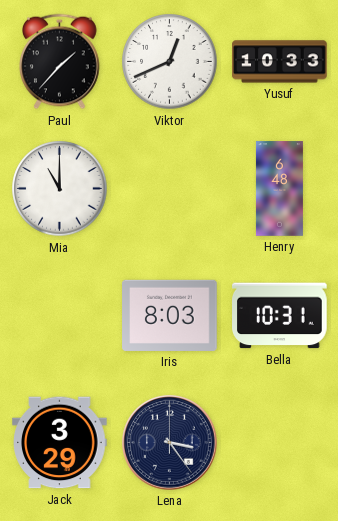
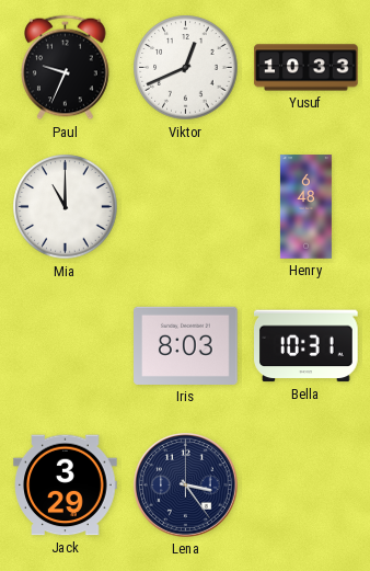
Paul: 1:37 -> 9:34 (66, 68)
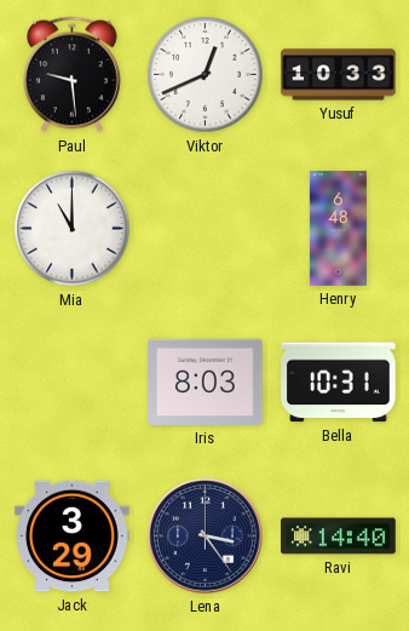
Paul: 9:34 -> 9:29 (73, 75)
Ravi: none -> 14:40 (339, 537)
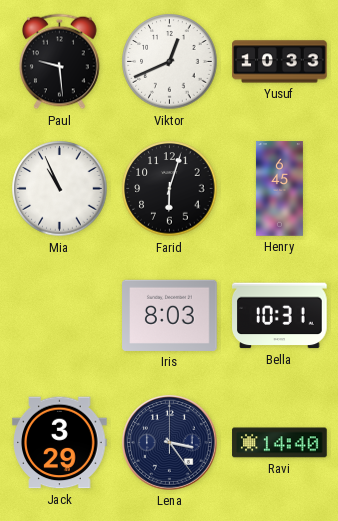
Mia: 11:00 -> 10:56 (60, 189)
Farid: none -> 6:03 (170, 189)
Henry: 6:48 -> 6:45 (279, 189)
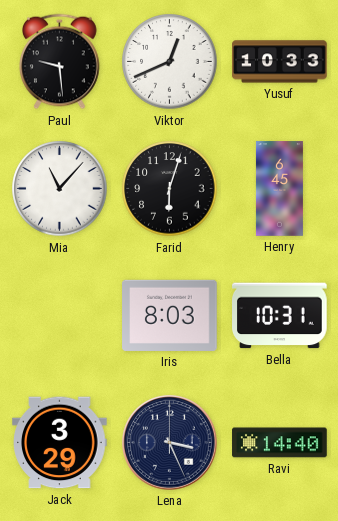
Mia: 10:56 -> 11:07 (60, 189)
Lena: 3:24 -> 3:26 (170, 443)
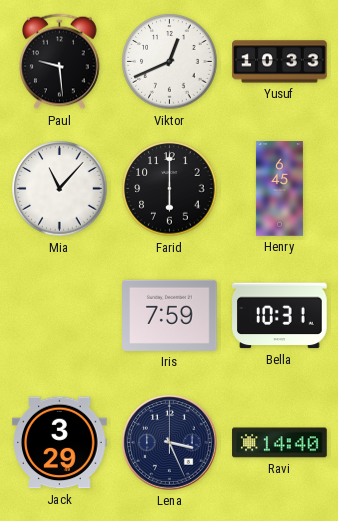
Farid: 6:03 -> 6:00 (170, 189)
Iris: 8:03 -> 7:59 (170, 315)
